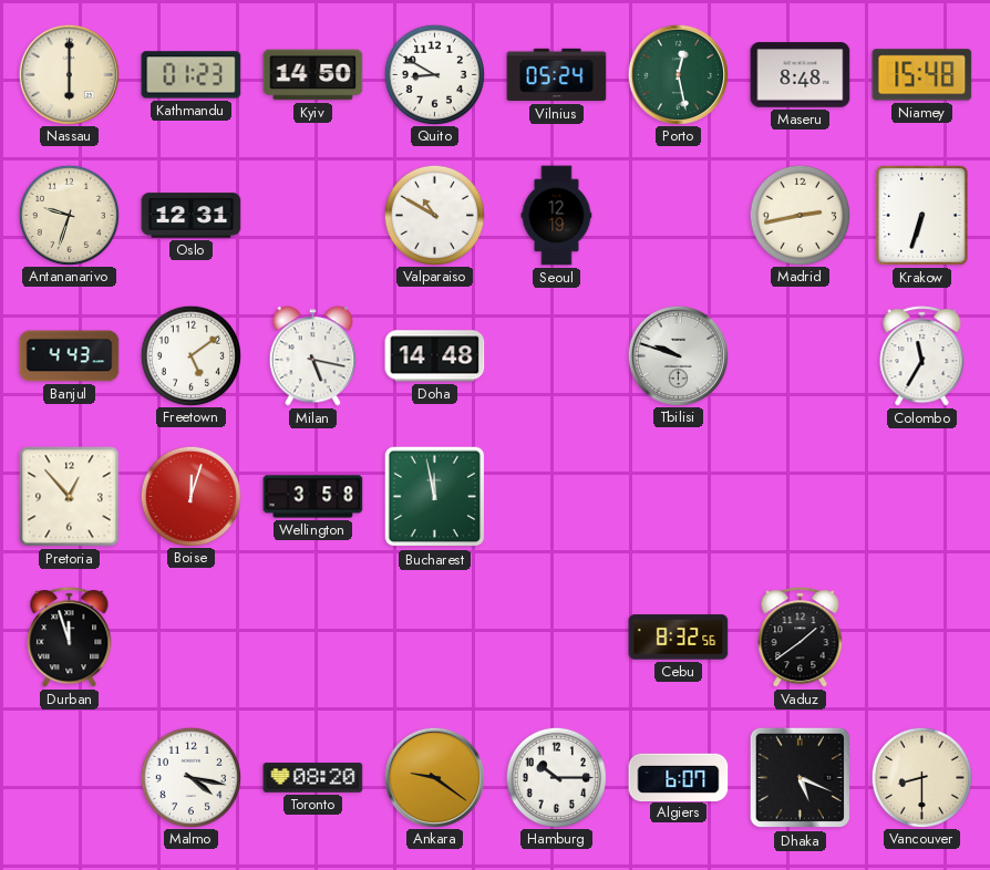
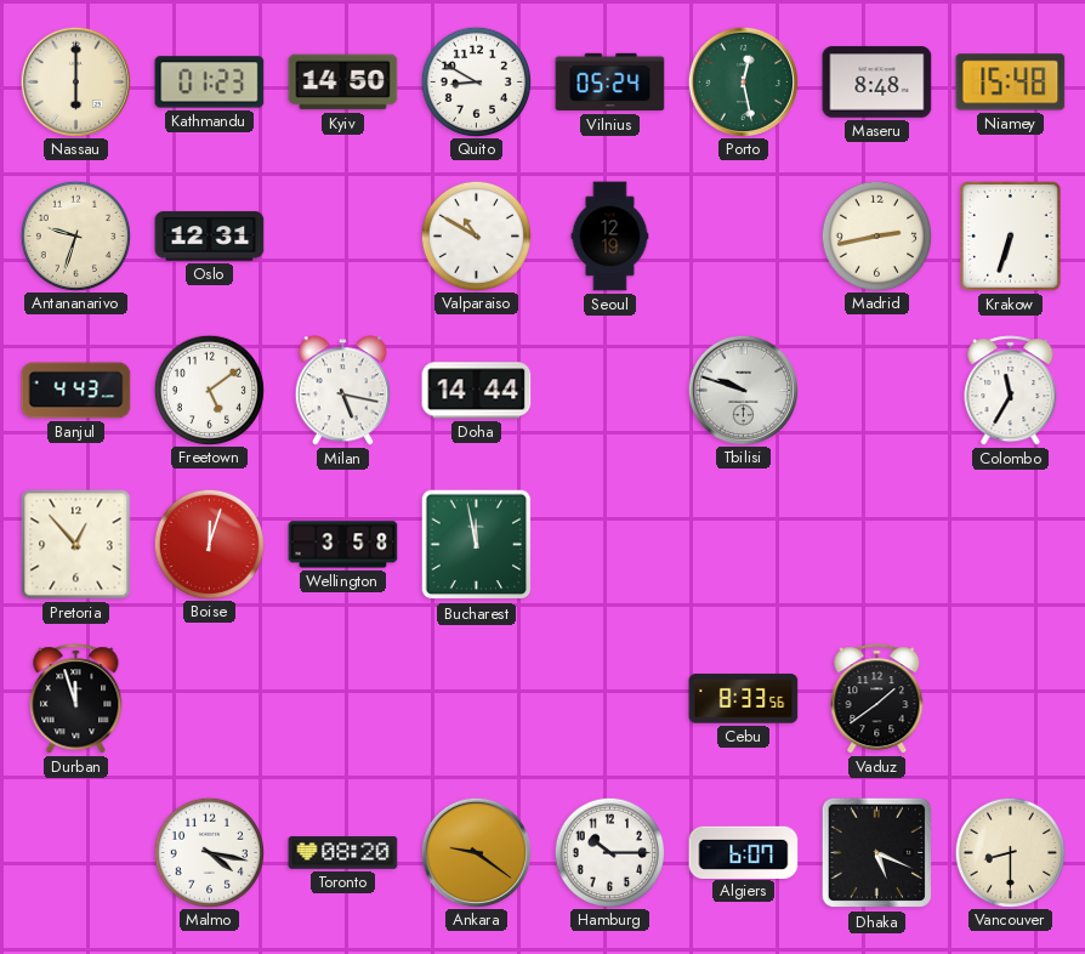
Doha: 14:48 -> 14:44 (477, 391)
Cebu: 8:32 -> 8:33 (744, 699)
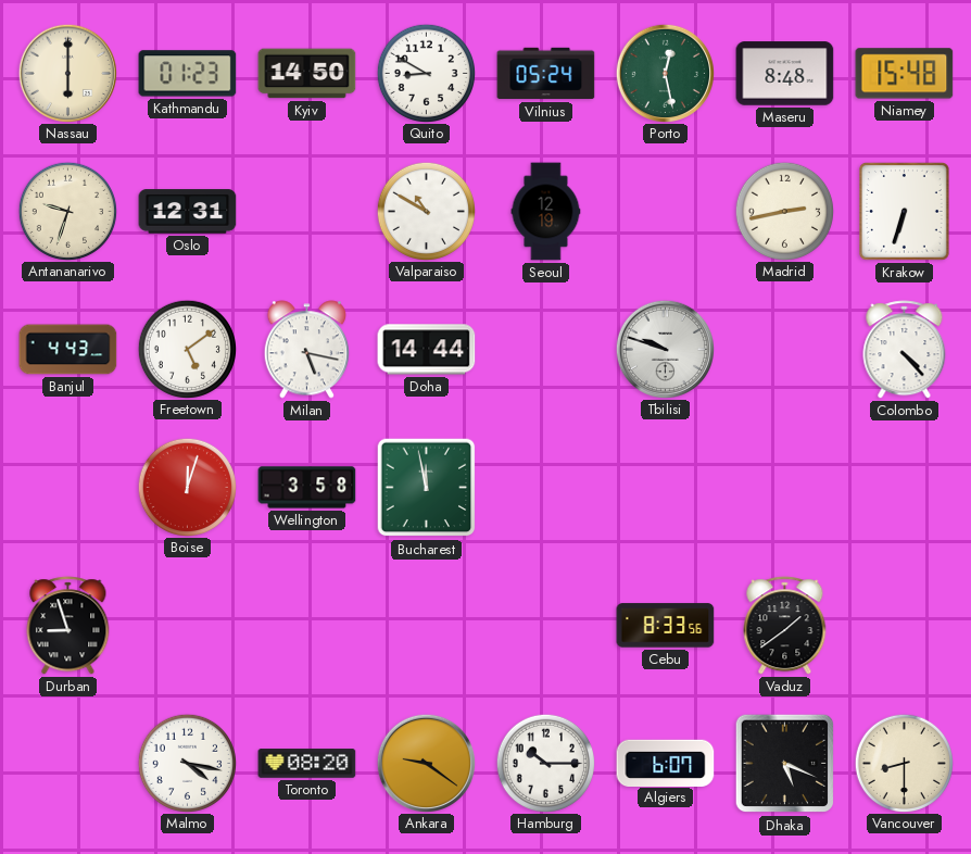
Colombo: 11:35 -> 4:23 (905, 350)
Pretoria: 12:53 -> none (76, 545)
Durban: 11:57 -> 8:57 (68, 626)
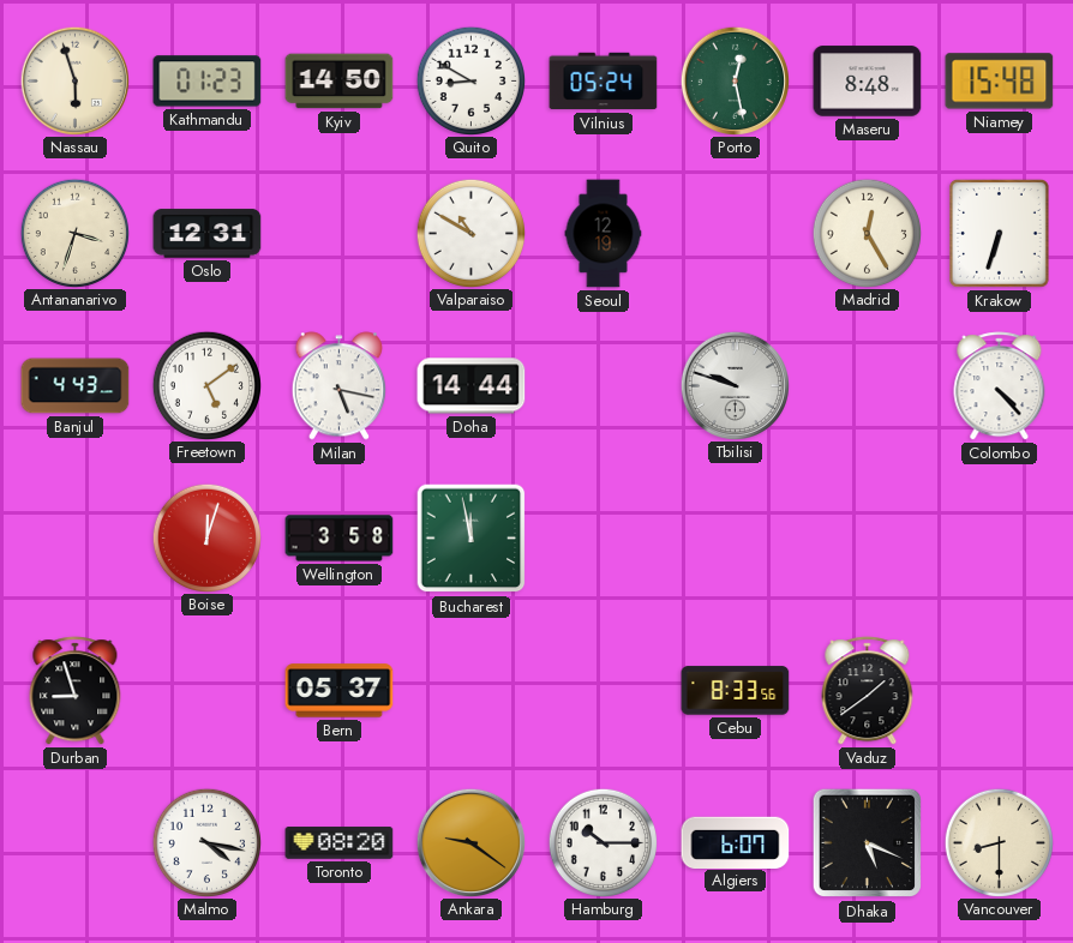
Nassau: 6:00 -> 5:57 (74, 80)
Antananarivo: 9:33 -> 3:33 (74, 233)
Madrid: 2:43 -> 12:25 (867, 233)
Bern: none -> 05:37 (340, 691)
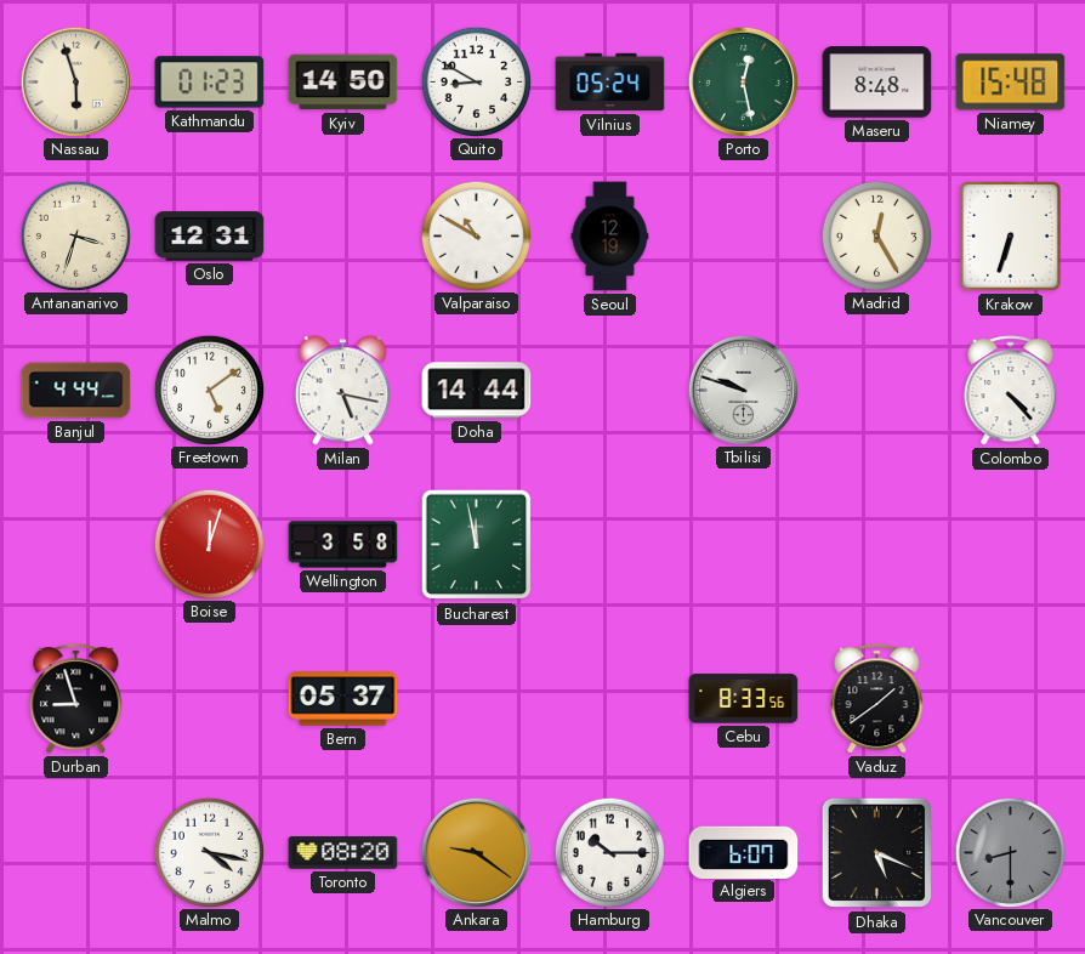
Banjul: 4:43 -> 4:44 (76, 391)
Vancouver dial: cream -> grey (1010, 852)
